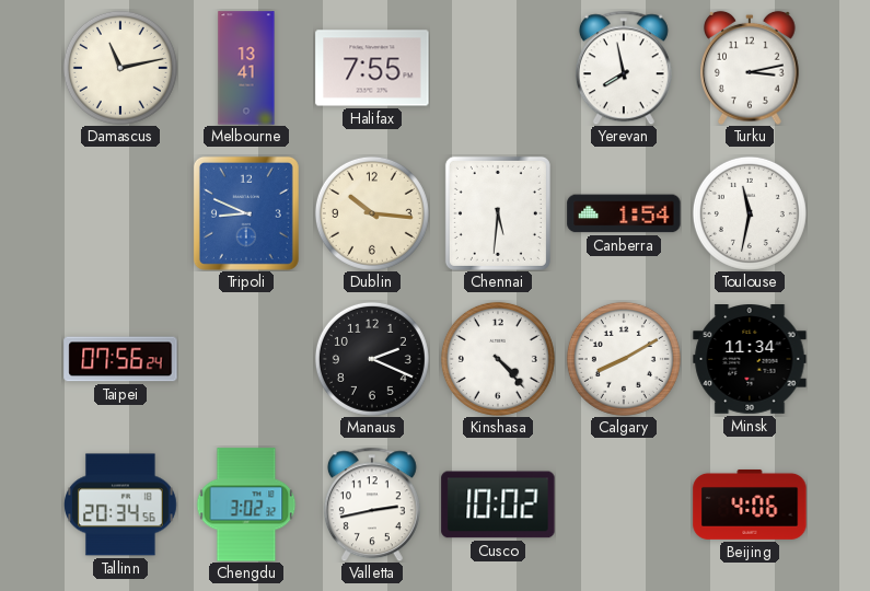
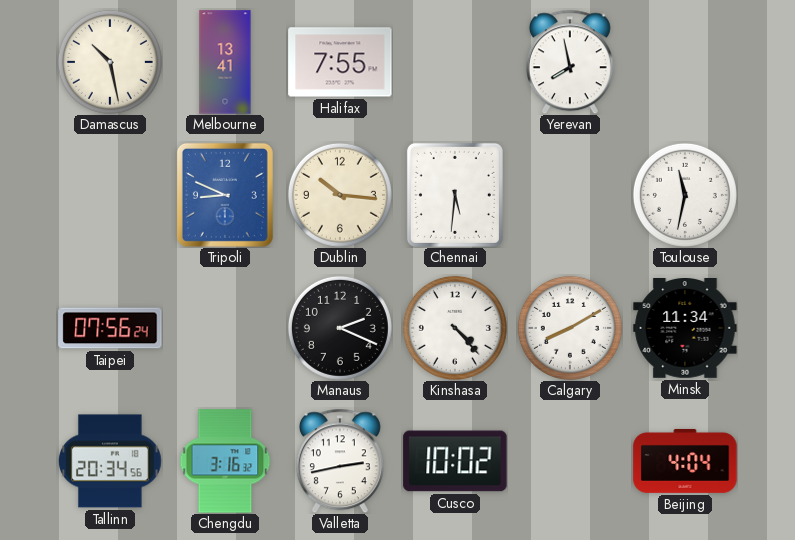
Damascus: 11:13 -> 10:28 (110, 62)
Turku: 3:13 -> none (750, 68)
Canberra: 1:54 -> none (624, 213)
Chengdu: 3:02 -> 3:16 (225, 461)
Beijing: 4:06 -> 4:04 (685, 461)
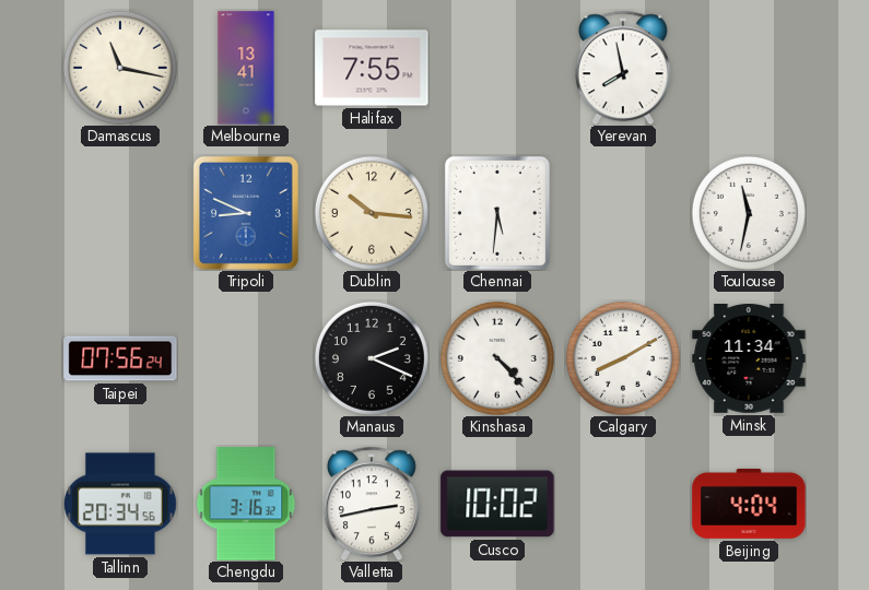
Damascus: 10:28 -> 11:17 (120, 68)
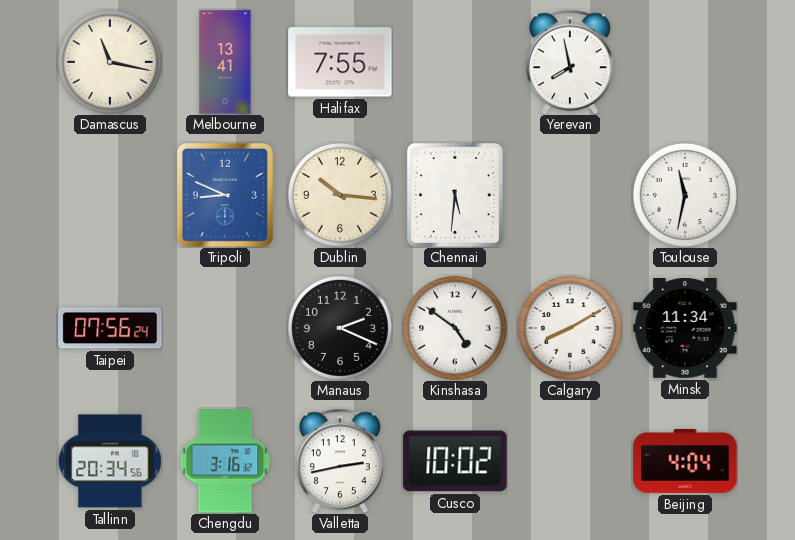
Kinshasa: 4:23 -> 4:51 (455, 328)
